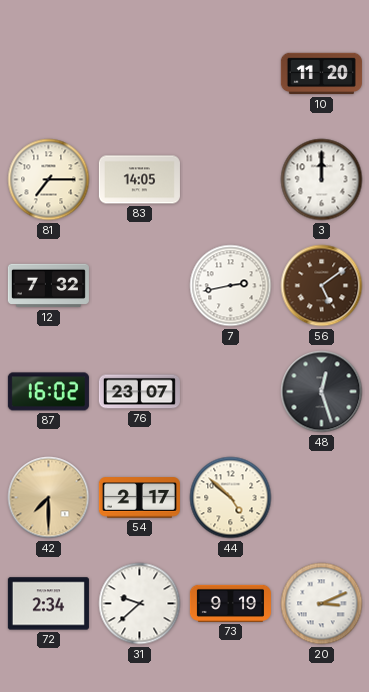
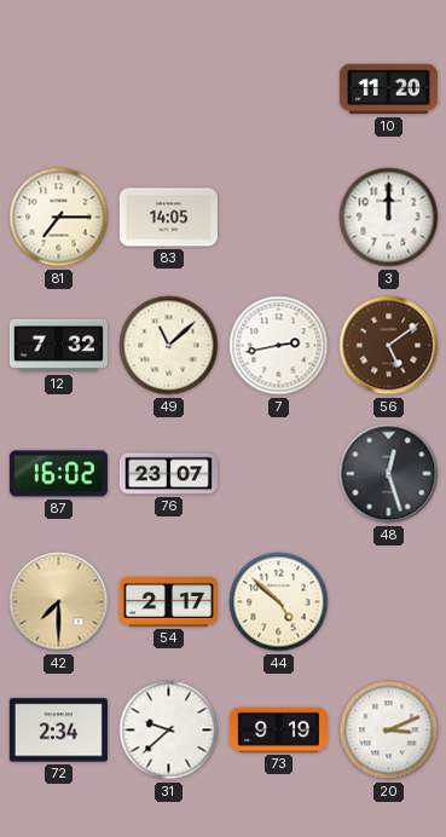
49: none -> 11:08 (169, 346)
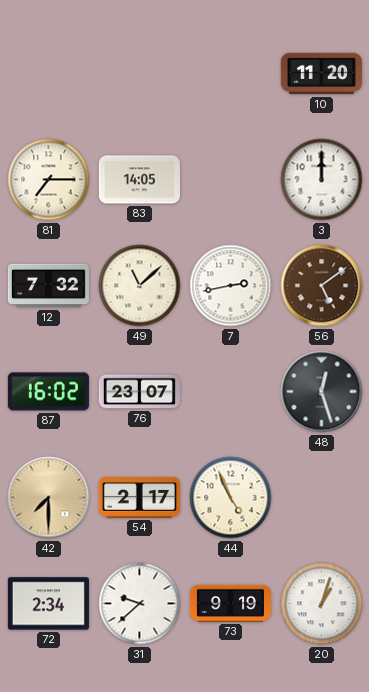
44: 4:52 -> 4:56 (231, 498)
20: 3:11 -> 1:03 (322, 604)
